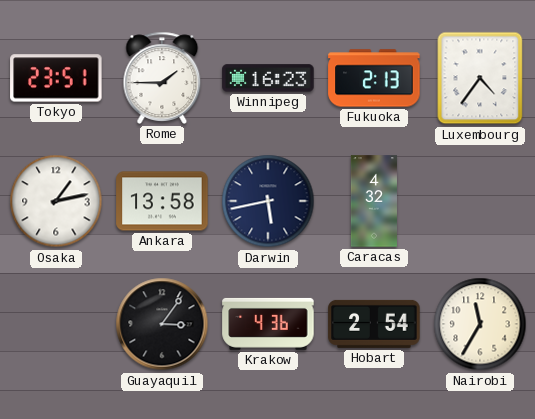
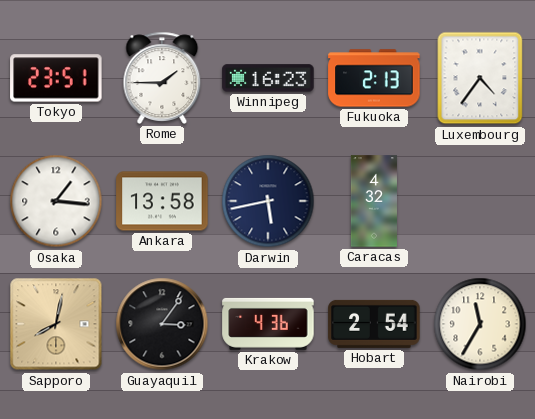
Osaka: 1:13 -> 1:16 (56, 201)
Sapporo: none -> 8:02 (56, 324)
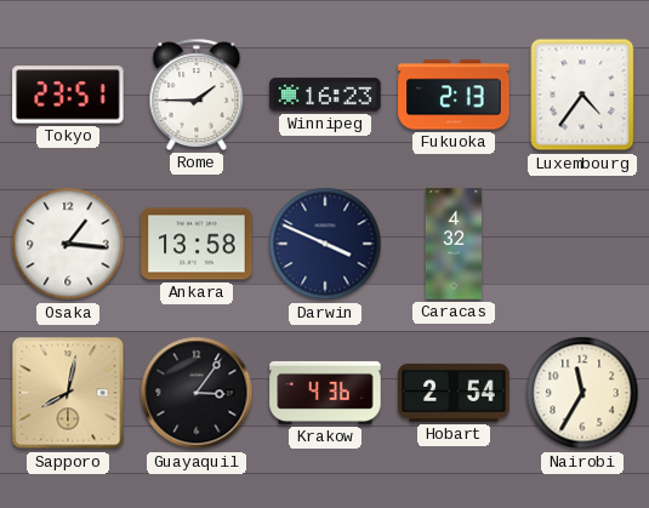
Darwin: 5:43 -> 3:49 (325, 244)
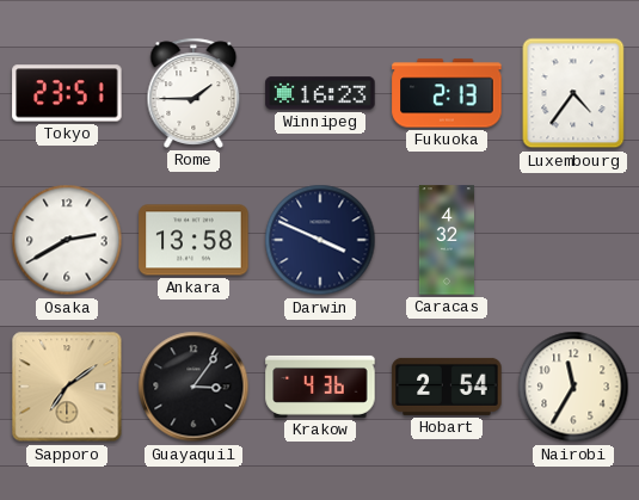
Osaka: 1:16 -> 2:40 (67, 240)
Sapporo: 8:02 -> 7:09 (67, 387)
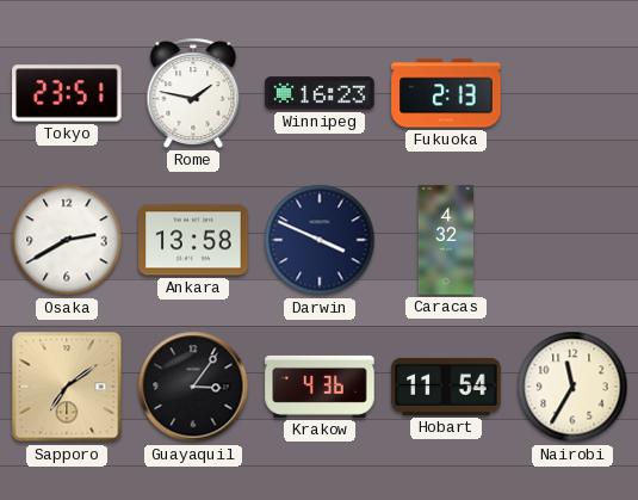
Rome: 1:45 -> 1:47 (193, 93)
Luxembourg: 4:36 -> none (573, 93)
Hobart: 2:54 -> 11:54 (446, 387)
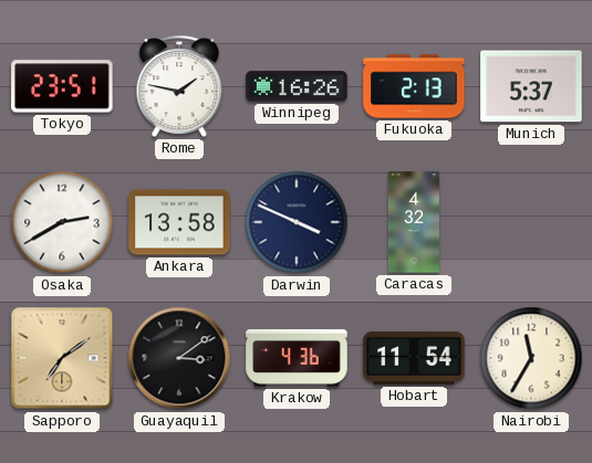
Winnipeg: 16:23 -> 16:26 (297, 86)
Munich: none -> 5:37 (531, 86)
Guayaquil: 3:06 -> 3:09 (179, 358)
